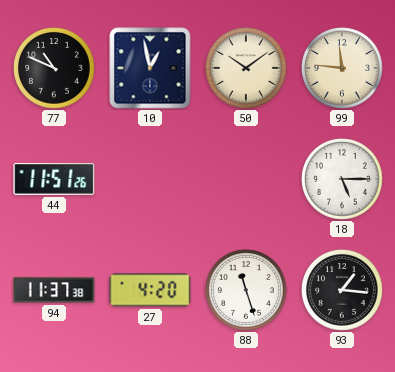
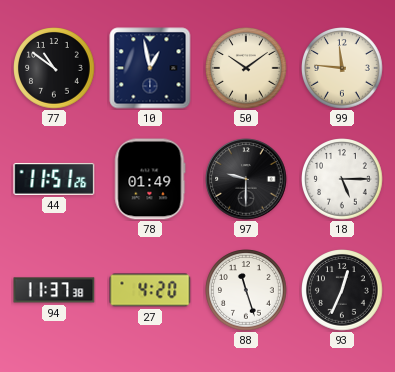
77: 10:49 -> 10:51 (54, 68)
78: none -> 01:49 (150, 179)
97: none -> 9:30 (246, 179)
93: 1:16 -> 12:34 (342, 290)
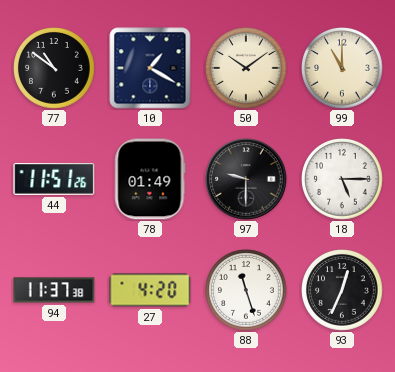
10: 12:58 -> 1:20 (150, 68)
99: 11:46 -> 11:00 (342, 68)
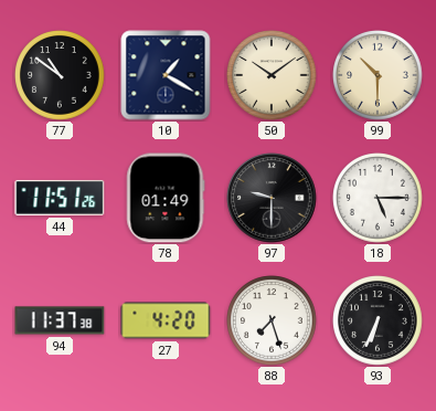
99: 11:00 -> 10:30 (377, 75)
88: 11:27 -> 7:27 (272, 320)
93: 12:34 -> 6:34 (377, 320)
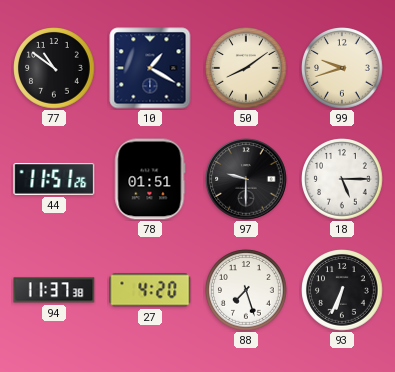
50: 10:09 -> 8:09 (246, 68)
99: 10:30 -> 9:42 (342, 68)
78: 01:49 -> 01:51 (150, 179)
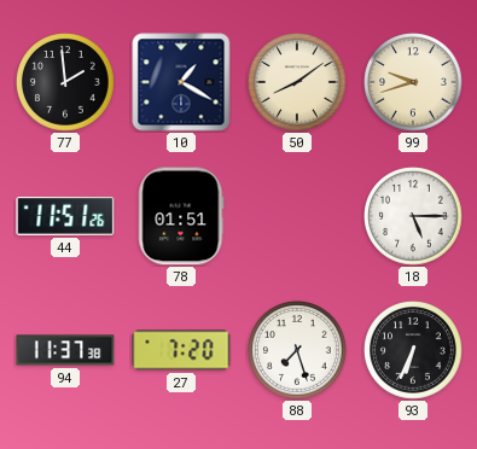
77: 10:51 -> 1:59 (65, 82)
97: 9:30 -> none (246, 179)
27: 4:20 -> 7:20 (181, 350)
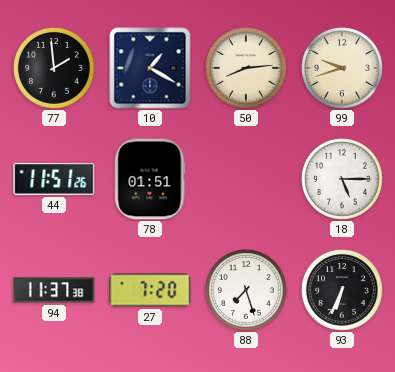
50: 8:09 -> 8:14 (246, 68)
